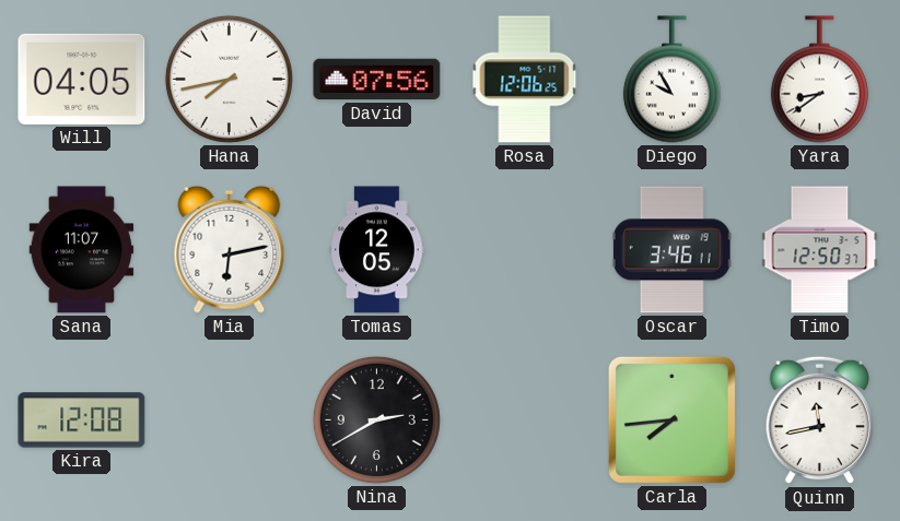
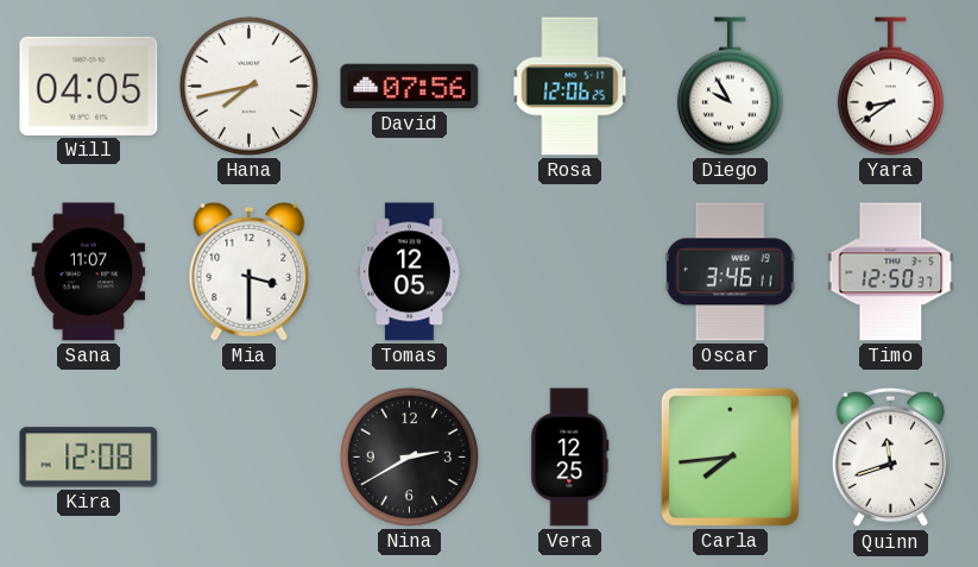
Mia: 6:13 -> 3:30 (250, 271)
Vera: none -> 12:25 (570, 458)
Quinn: 11:43 -> 11:42 (891, 458)
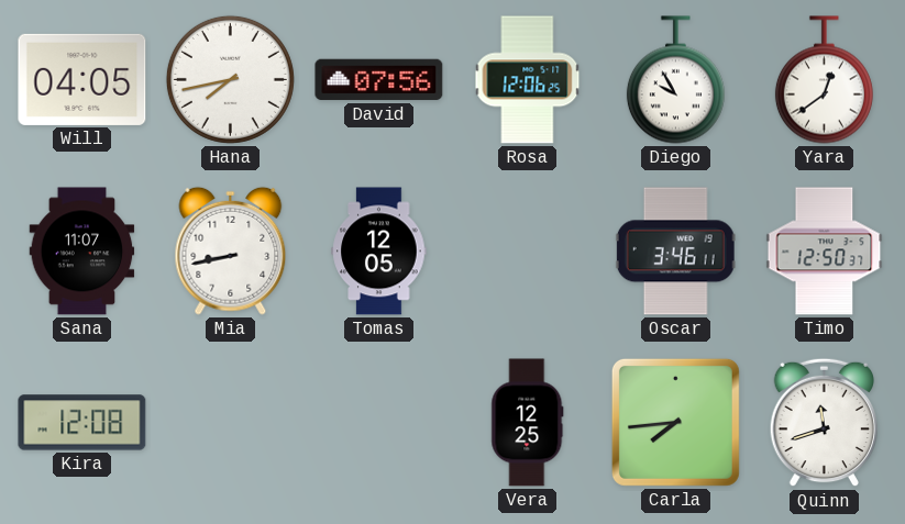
Yara: 8:39 -> 12:39 (824, 80)
Mia: 3:30 -> 8:43 (231, 250)
Nina: 2:40 -> none (409, 456)
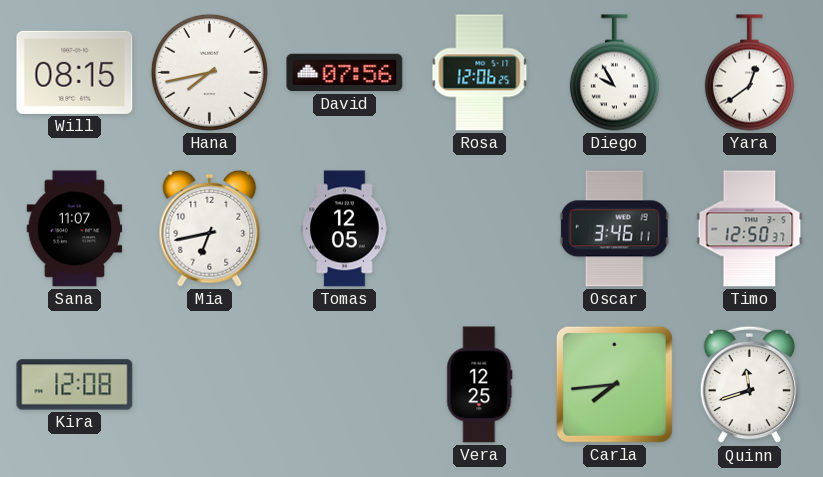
Will: 04:05 -> 08:15 (75, 72)
Mia: 8:43 -> 6:43 (210, 228)
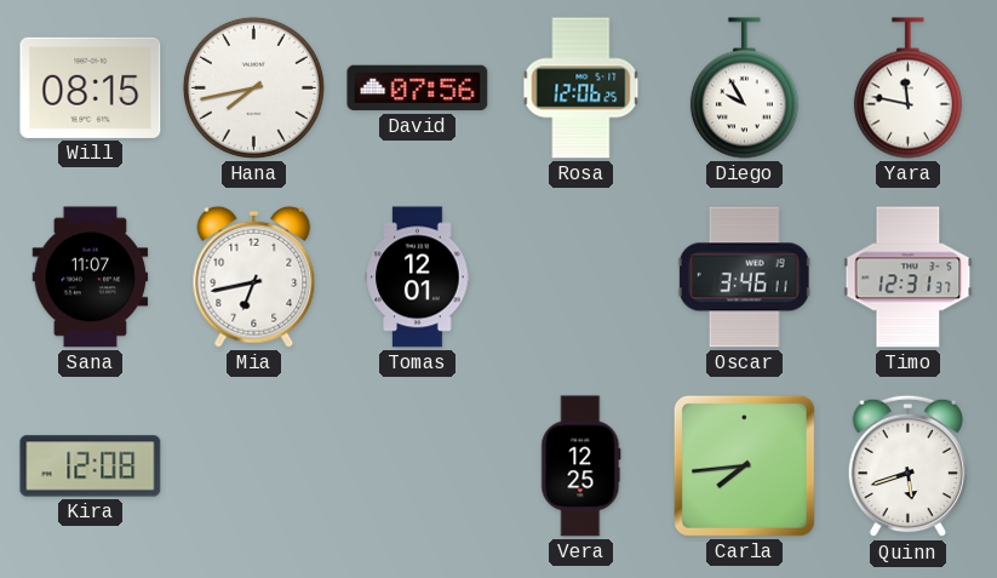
Yara: 12:39 -> 11:47 (907, 88)
Tomas: 12:05 -> 12:01 (418, 277)
Timo: 12:50 -> 12:31 (909, 277)
Quinn: 11:42 -> 5:42 (909, 467)
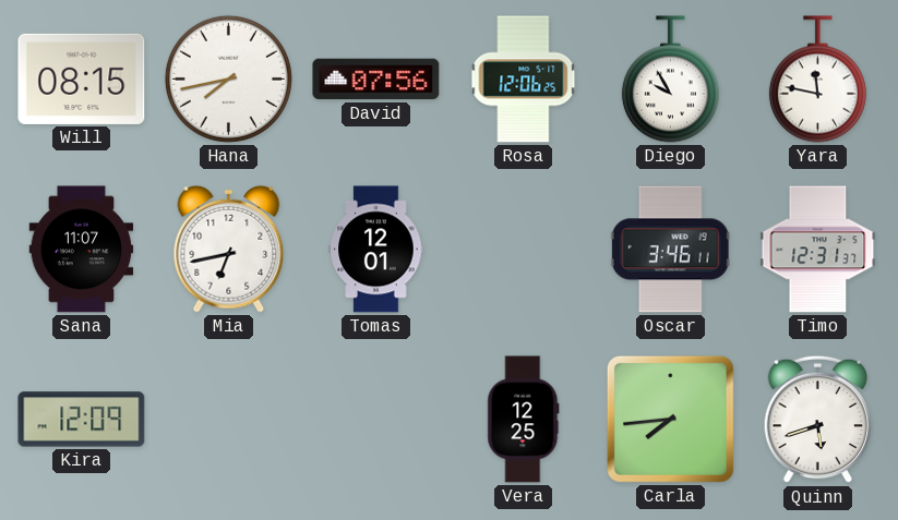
Kira: 12:08 -> 12:09 (82, 420)
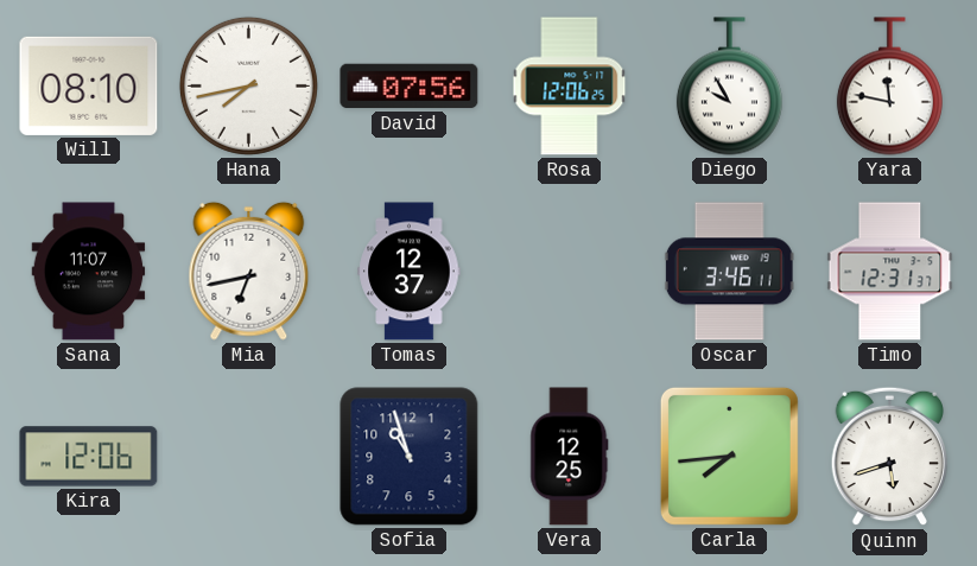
Will: 08:15 -> 08:10 (89, 85)
Tomas: 12:01 -> 12:37 (410, 272)
Kira: 12:09 -> 12:06 (89, 457)
Sofia: none -> 10:57 (410, 457)
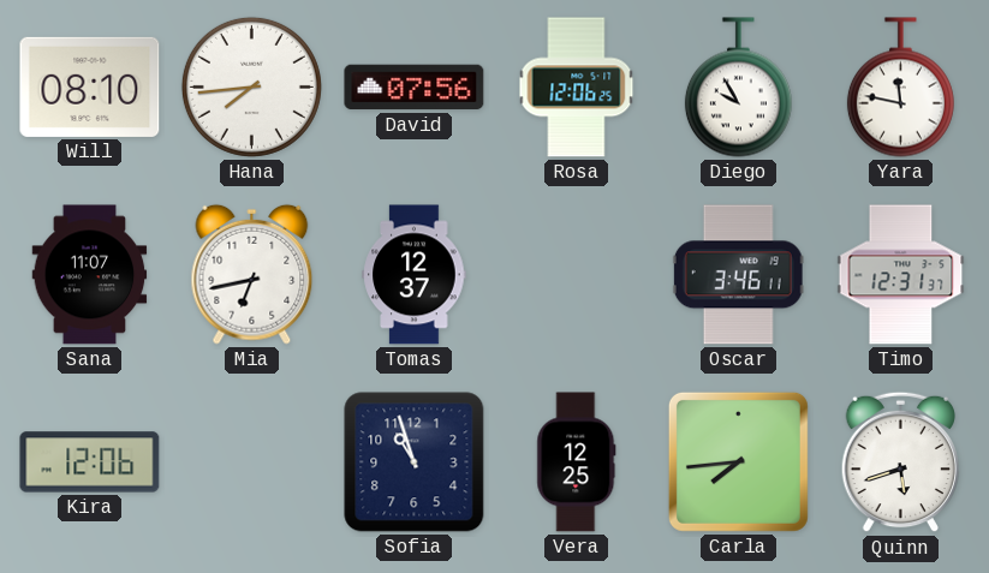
Hana: 7:43 -> 7:44 (251, 86)
